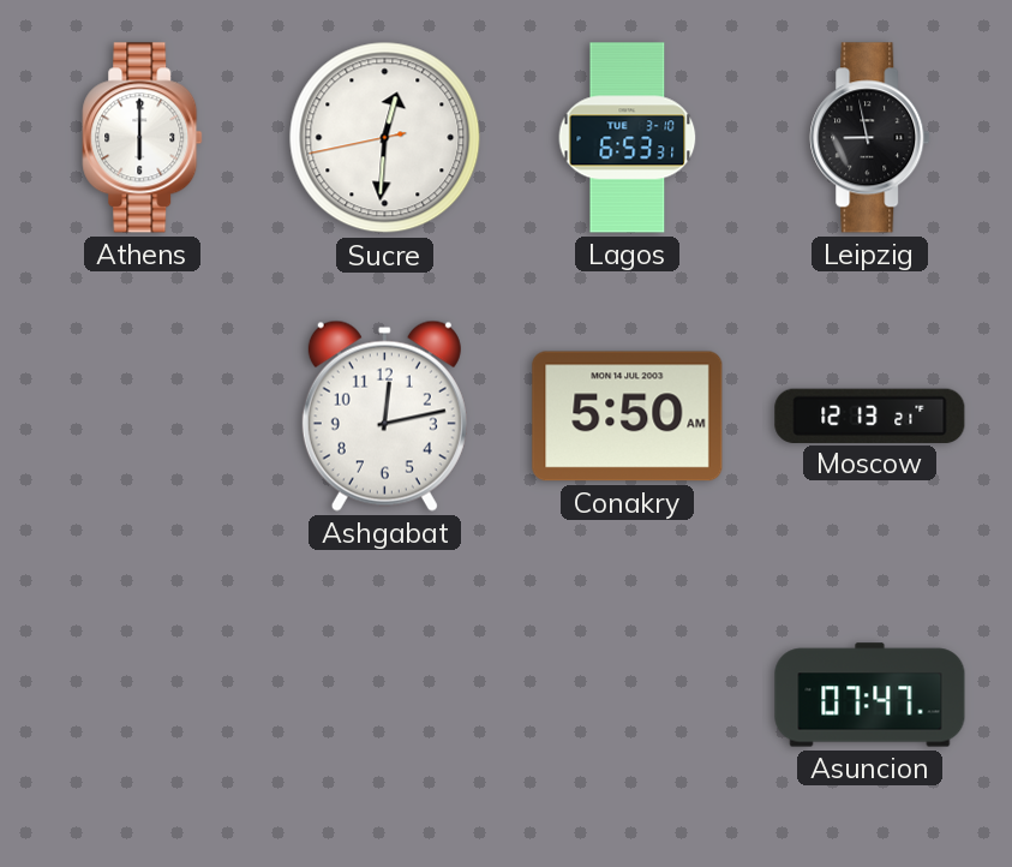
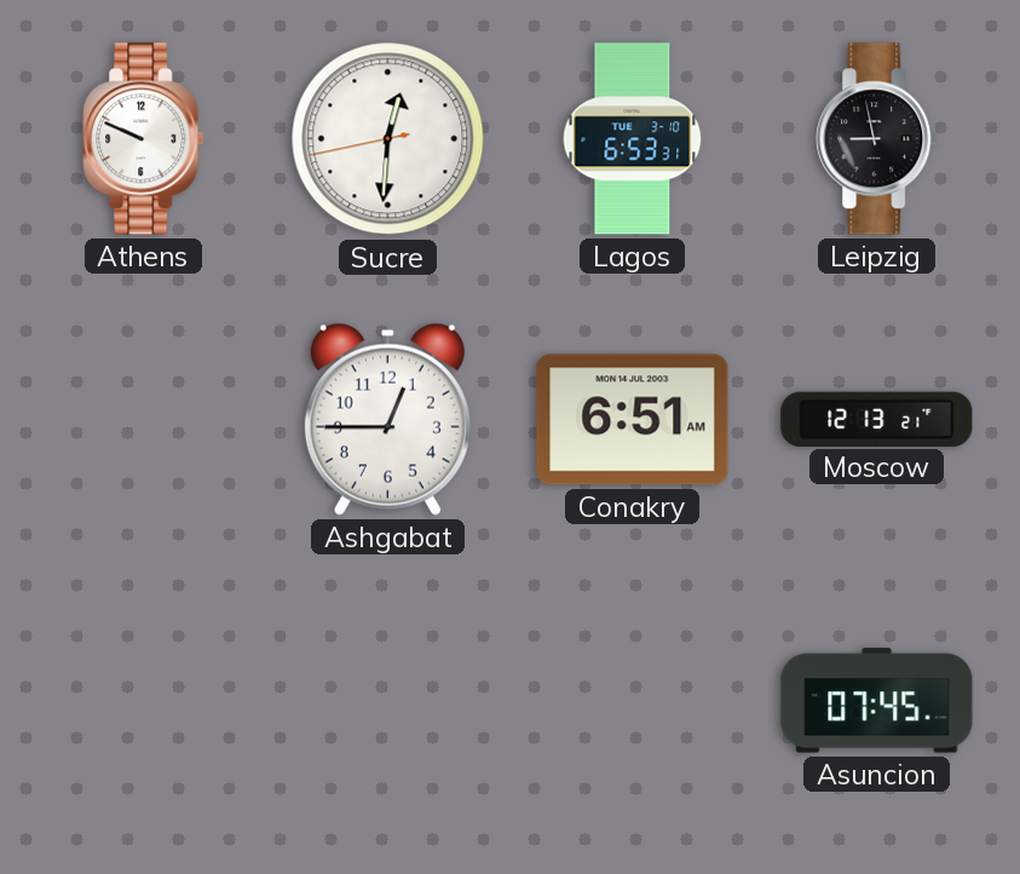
Athens: 6:00 -> 9:49 (144, 139)
Ashgabat: 12:13 -> 12:45 (387, 419)
Conakry: 5:50 -> 6:51 (633, 420)
Asuncion: 07:47 -> 07:45 (877, 701)
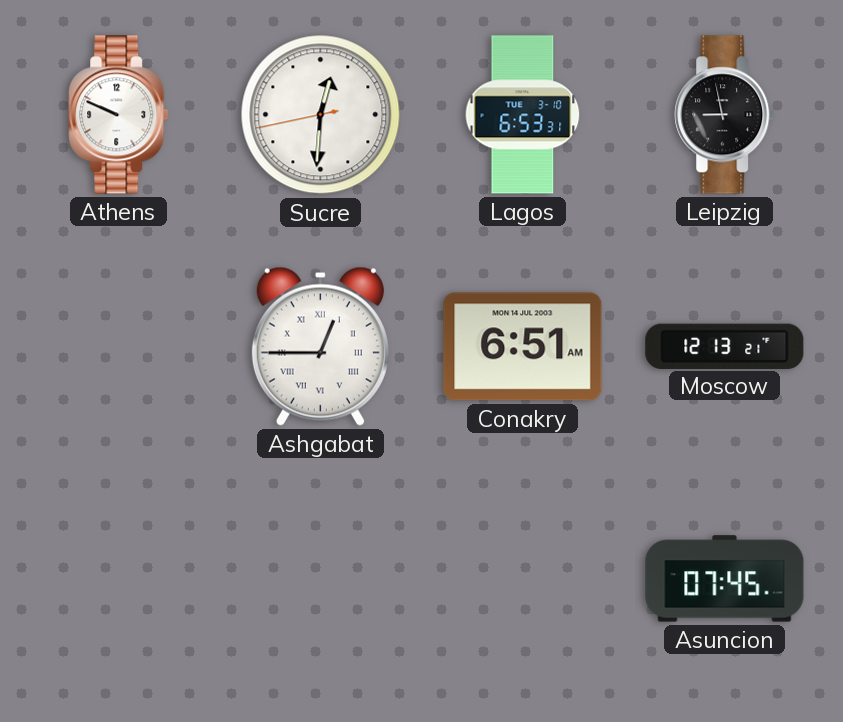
Ashgabat numerals: Arabic -> Roman (320, 346)
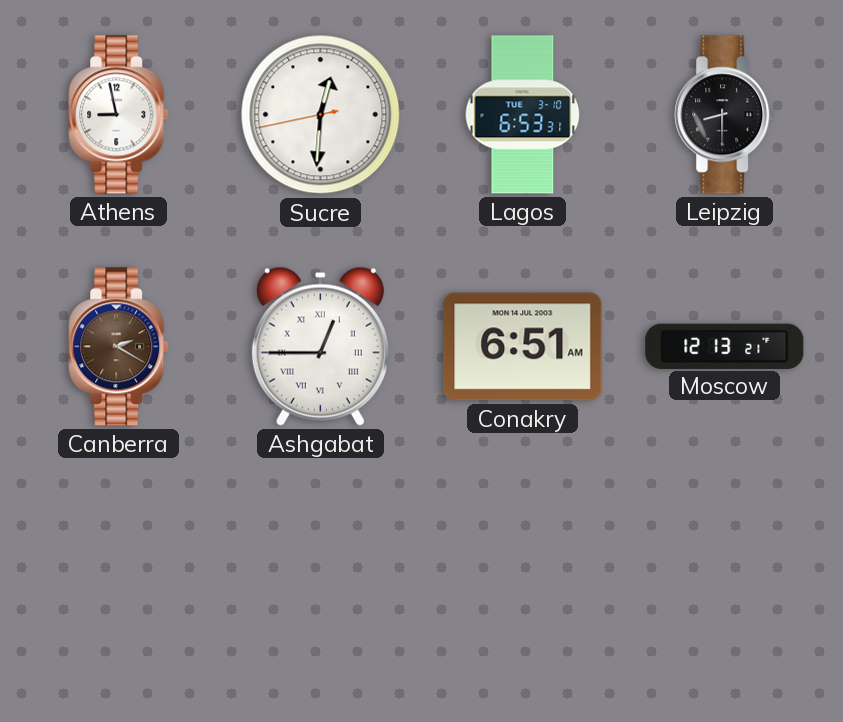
Athens: 9:49 -> 8:58 (119, 115)
Leipzig: 8:58 -> 8:30 (725, 115)
Canberra: none -> 2:20 (119, 347)
Asuncion: 07:45 -> none (725, 579)
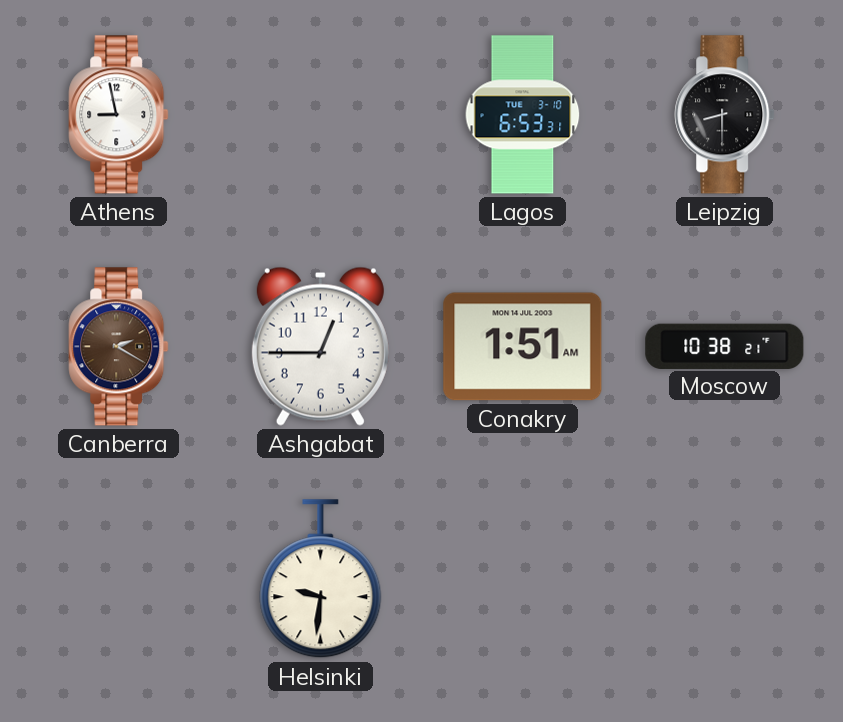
Sucre: 12:30 -> none (321, 115)
Ashgabat numerals: Roman -> Arabic (320, 346)
Conakry: 6:51 -> 1:51 (523, 347)
Moscow: 12:13 -> 10:38 (725, 346)
Helsinki: none -> 9:31 (321, 579)
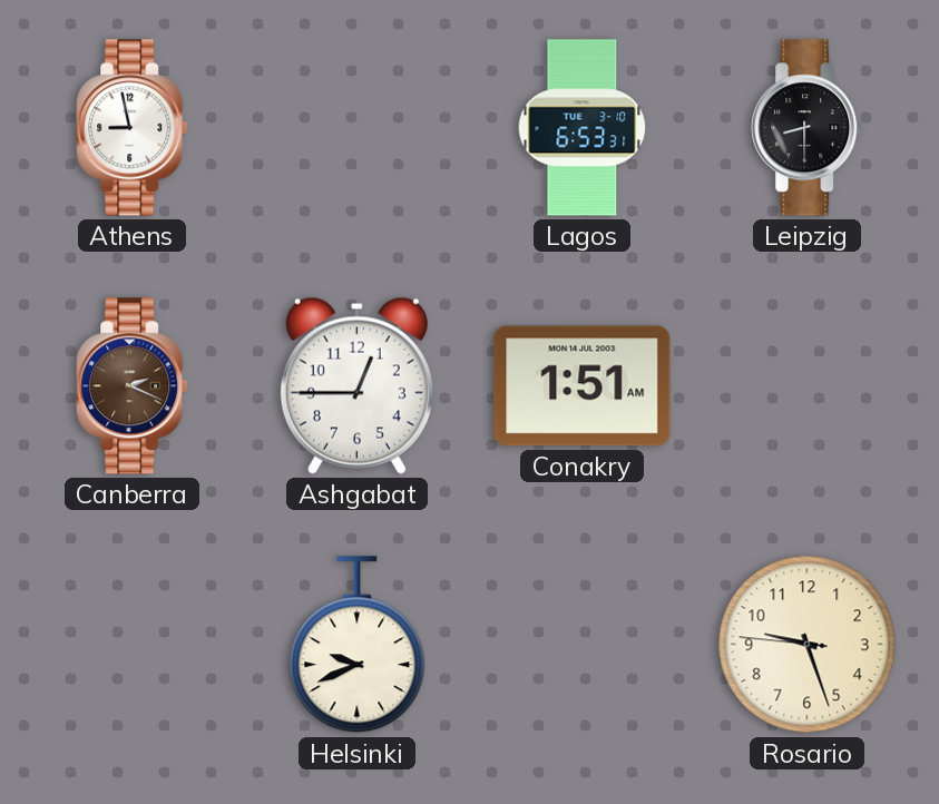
Canberra: 2:20 -> 2:19 (133, 386)
Moscow: 10:38 -> none (725, 346)
Helsinki: 9:31 -> 9:41 (358, 645)
Rosario: none -> 9:26 (808, 645)
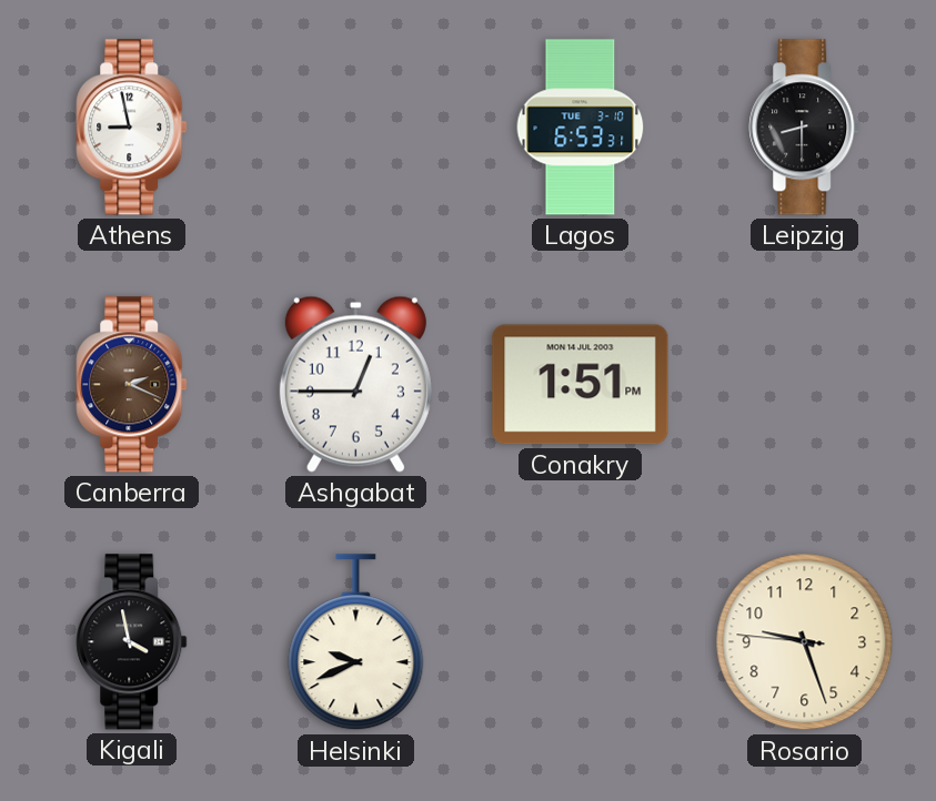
Conakry: 1:51 AM -> 1:51 PM (581, 385)
Kigali: none -> 3:58 (132, 642)
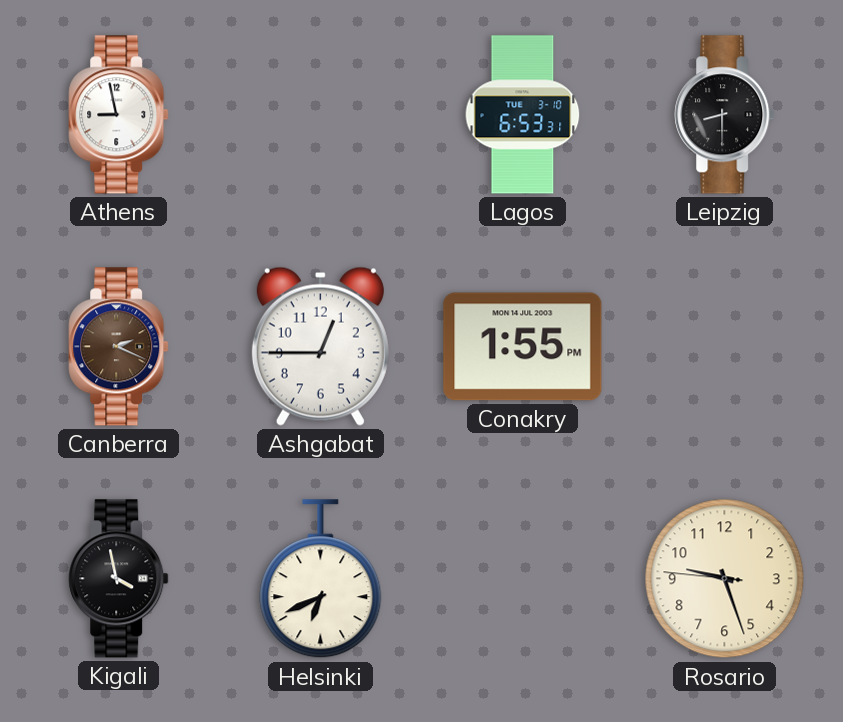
Conakry: 1:51 -> 1:55 (523, 347)
Helsinki: 9:41 -> 6:41 (321, 579)
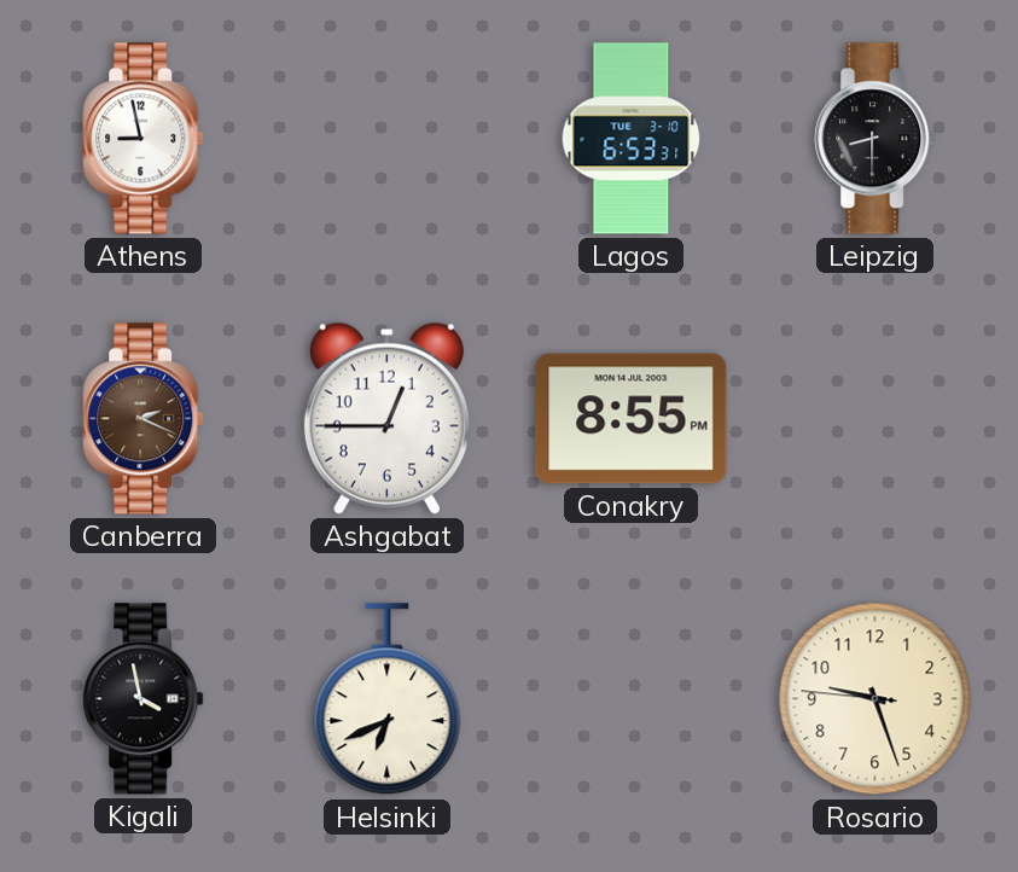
Conakry: 1:55 -> 8:55 (632, 419)
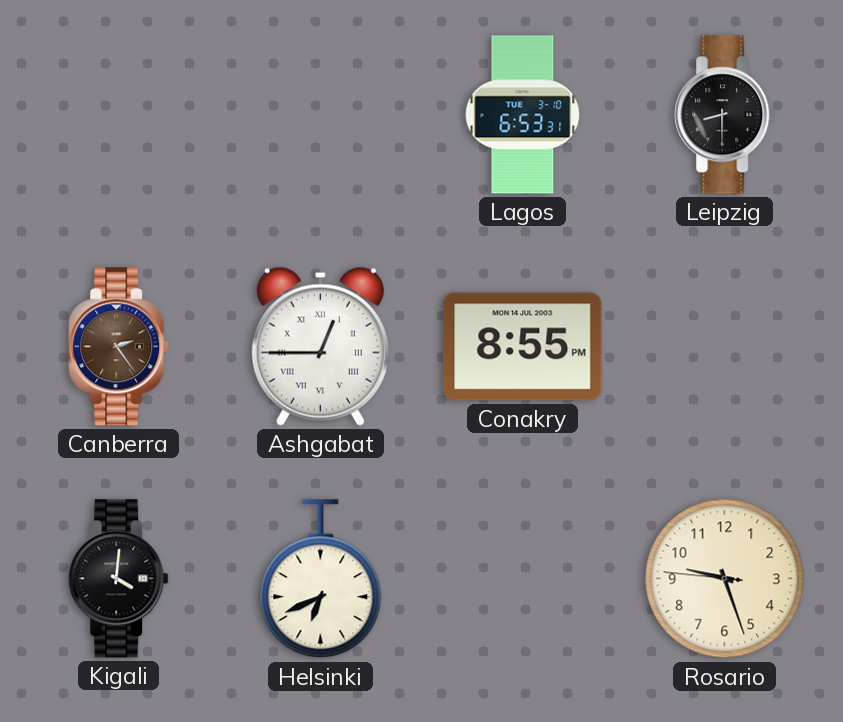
Athens: 8:58 -> none (144, 139)
Canberra: 2:19 -> 2:24 (119, 347)
Ashgabat numerals: Arabic -> Roman (320, 346)
Kigali: 3:58 -> 4:01 (119, 579)
